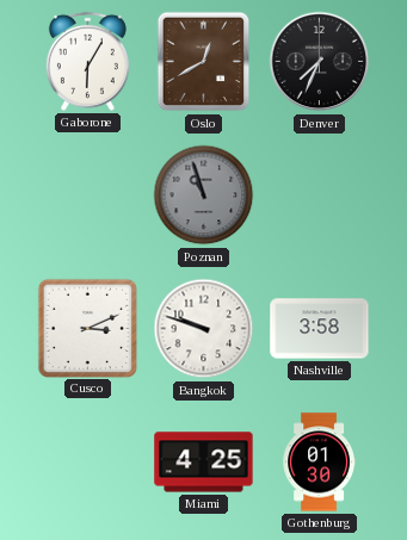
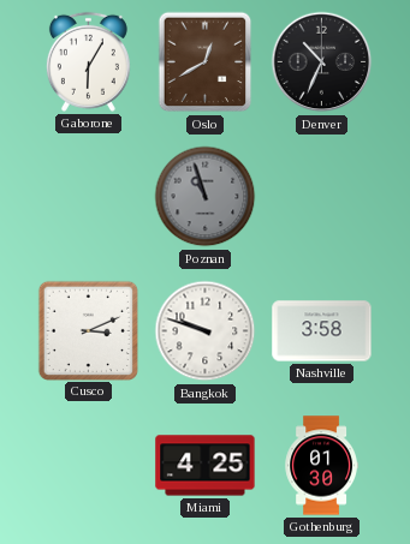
Denver: 7:34 -> 10:34 (322, 62)
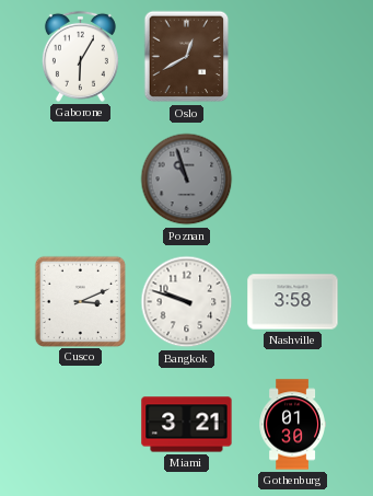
Denver: 10:34 -> none (322, 62)
Miami: 4:25 -> 3:21 (187, 425)
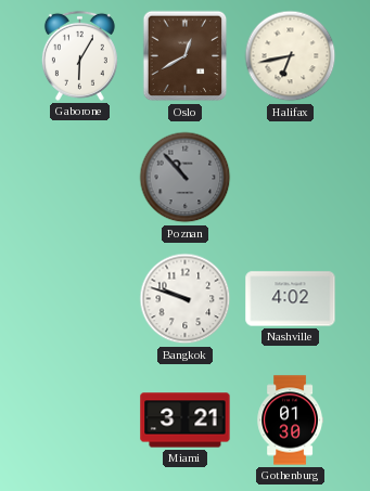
Halifax: none -> 6:43 (291, 56)
Poznan: 10:57 -> 10:53 (186, 178)
Cusco: 3:11 -> none (80, 301)
Nashville: 3:58 -> 4:02 (291, 299)
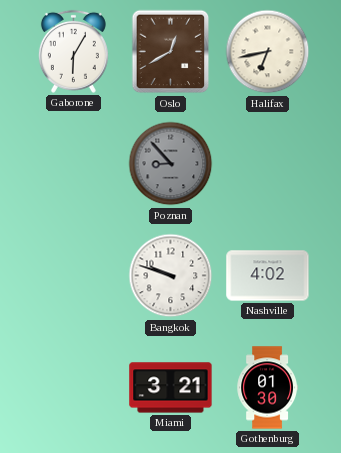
Poznan: 10:53 -> 8:53 (171, 164)
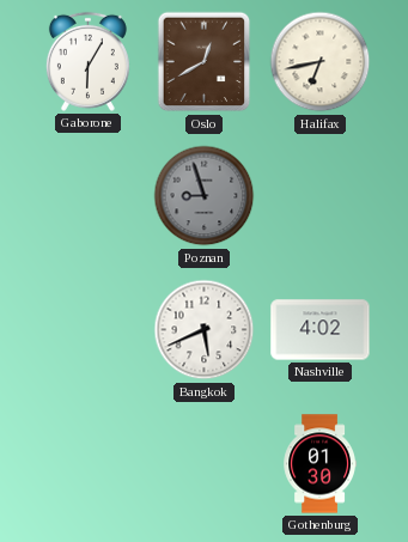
Poznan: 8:53 -> 8:57 (205, 196)
Bangkok: 9:48 -> 5:41 (205, 330)
Miami: 3:21 -> none (171, 388)
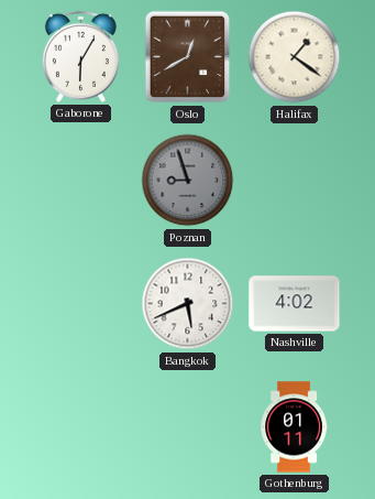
Halifax: 6:43 -> 1:21 (295, 57)
Gothenburg: 01:30 -> 01:11 (294, 427)
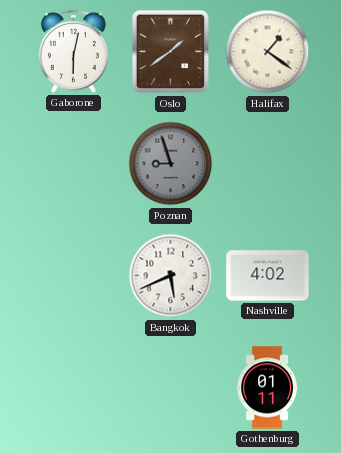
Gaborone: 6:05 -> 6:02 (73, 51)
Oslo: 12:40 -> 1:39 (171, 52)
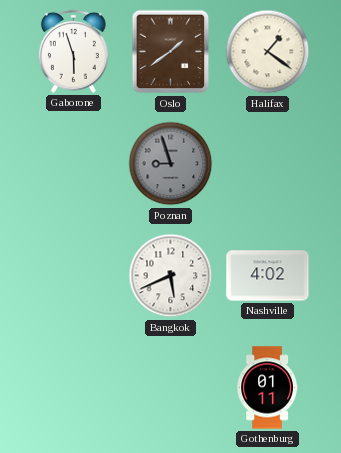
Gaborone: 6:02 -> 5:57 (73, 51)
